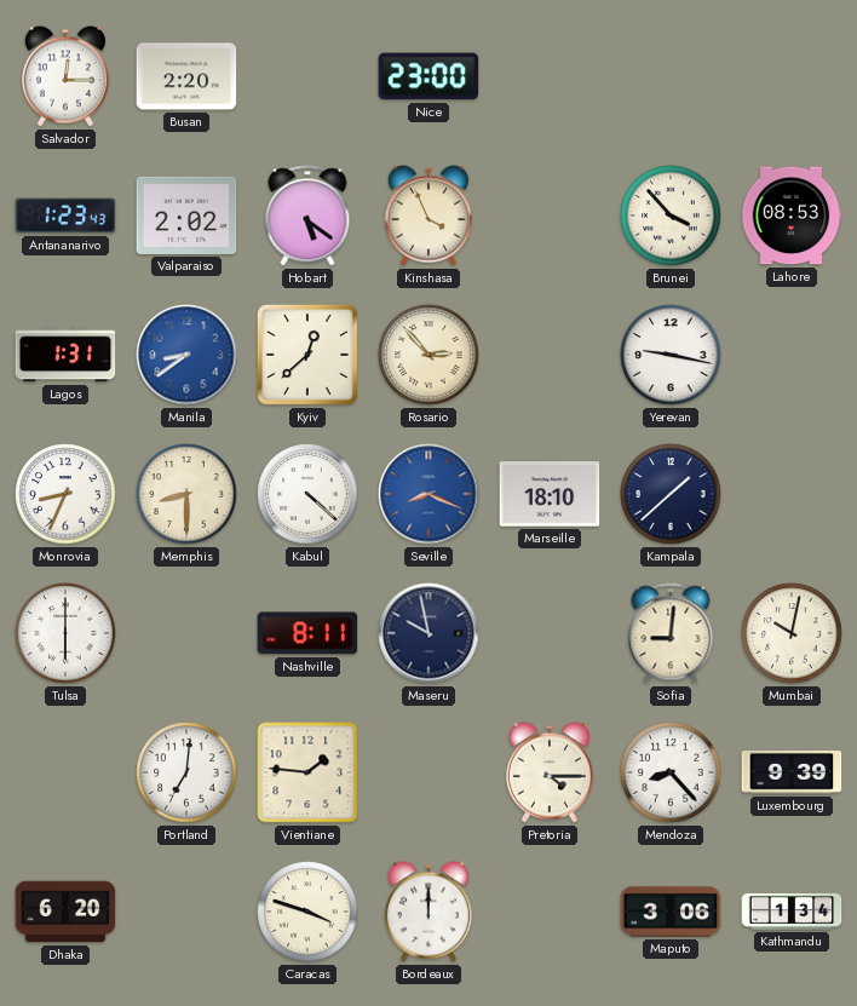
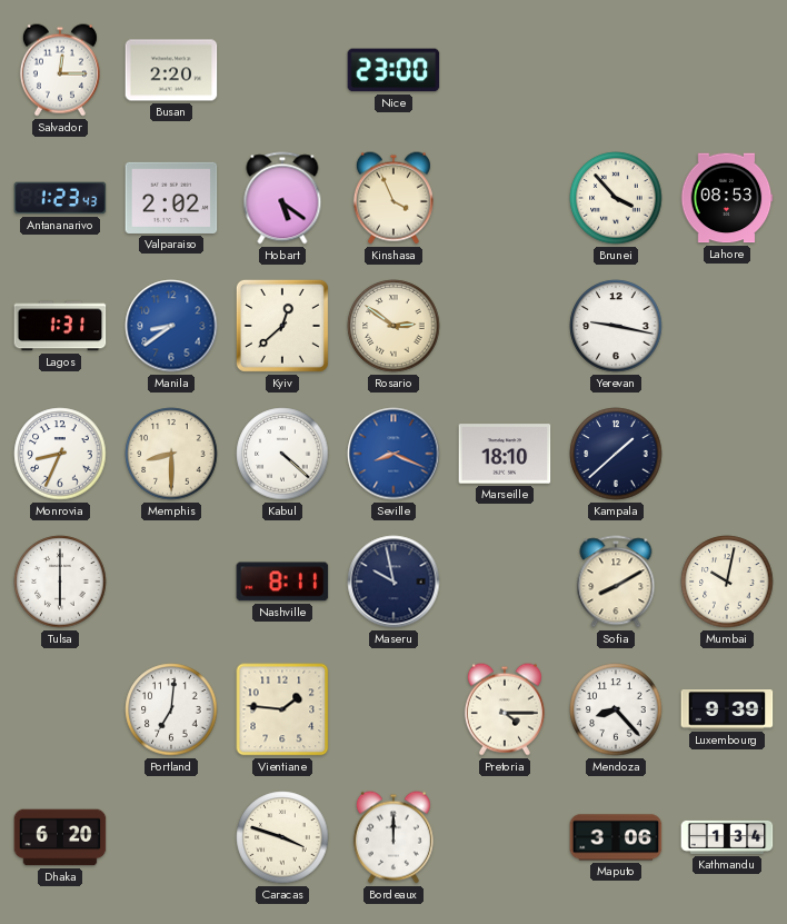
Rosario: 2:53 -> 2:51 (393, 326)
Sofia: 9:01 -> 8:10 (616, 582)
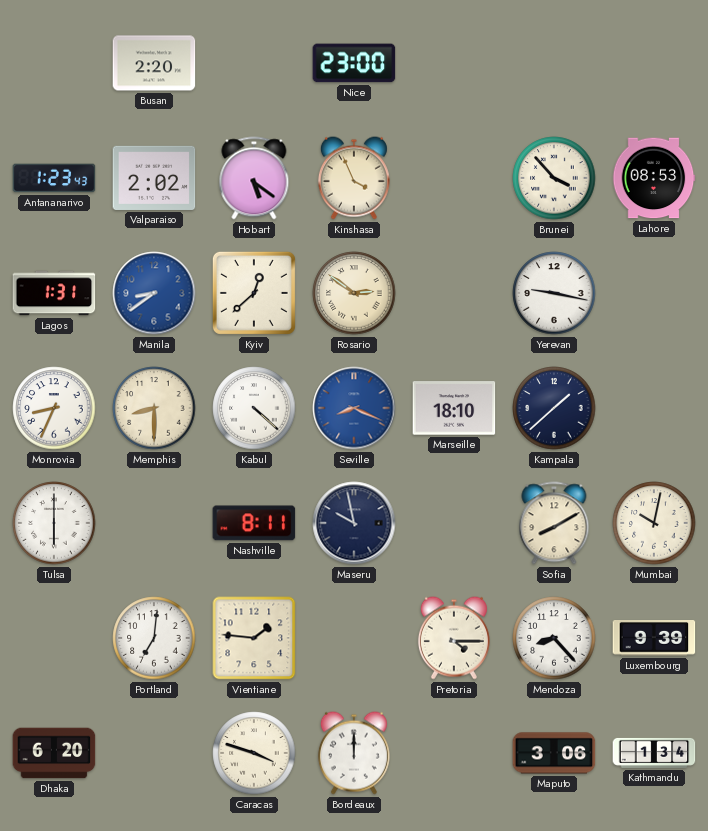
Salvador: 12:15 -> none (60, 70)
